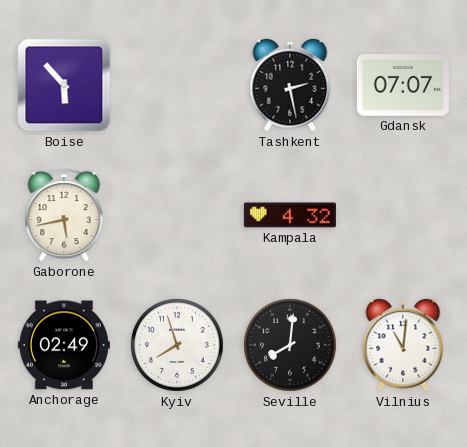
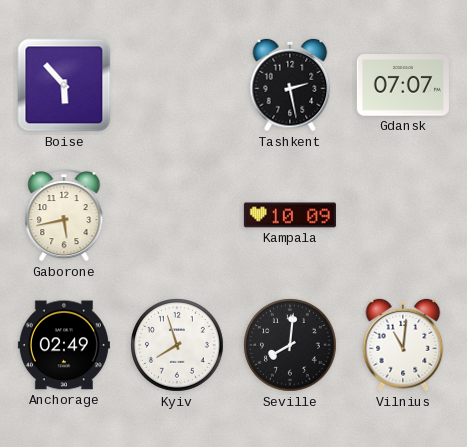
Kampala: 4:32 -> 10:09 (290, 215)
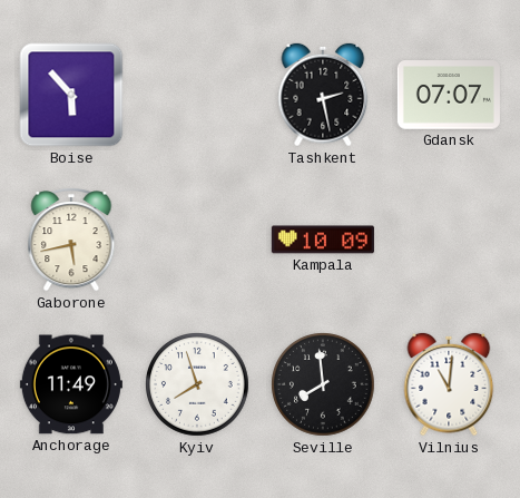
Anchorage: 02:49 -> 11:49 (71, 384)
Seville: 8:01 -> 7:59 (324, 385)
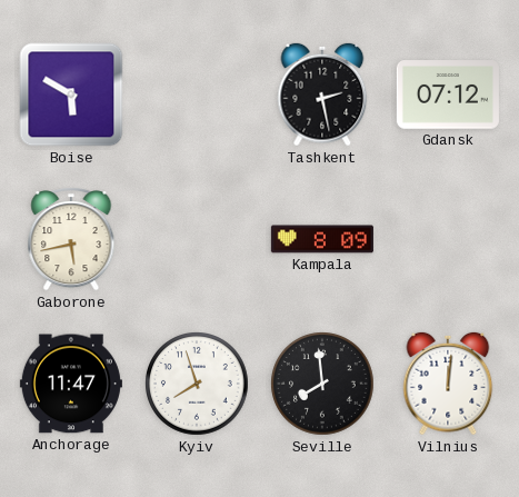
Boise: 5:53 -> 5:50 (71, 95)
Gdansk: 07:07 -> 07:12 (448, 95)
Kampala: 10:09 -> 8:09 (322, 239)
Anchorage: 11:49 -> 11:47 (71, 384)
Vilnius: 11:01 -> 12:01 (448, 384)
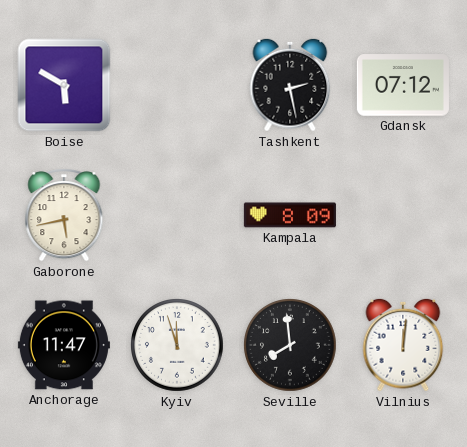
Kyiv: 7:57 -> 11:57 (178, 346)
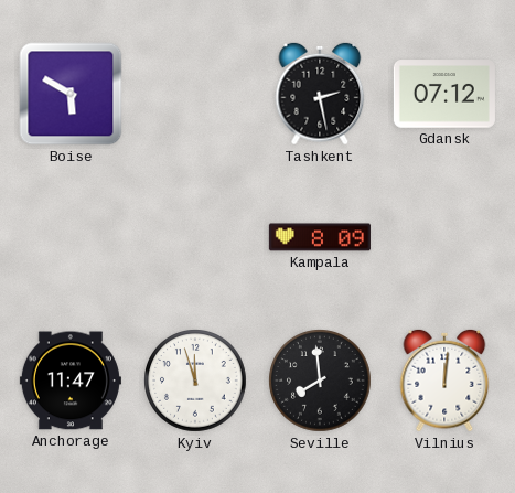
Gaborone: 5:43 -> none (64, 216)
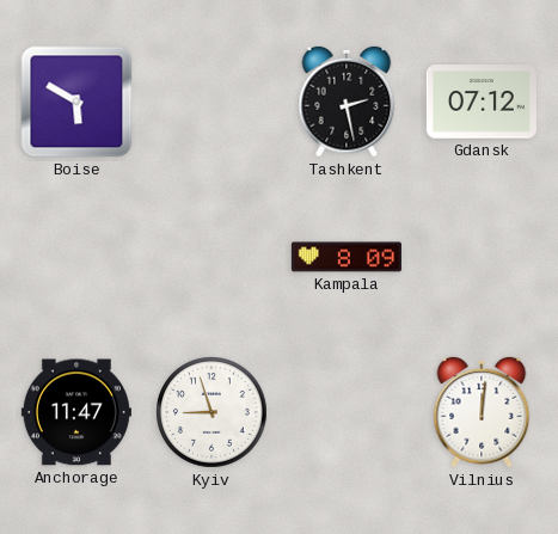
Kyiv: 11:57 -> 8:57 (213, 413)
Seville: 7:59 -> none (321, 382)
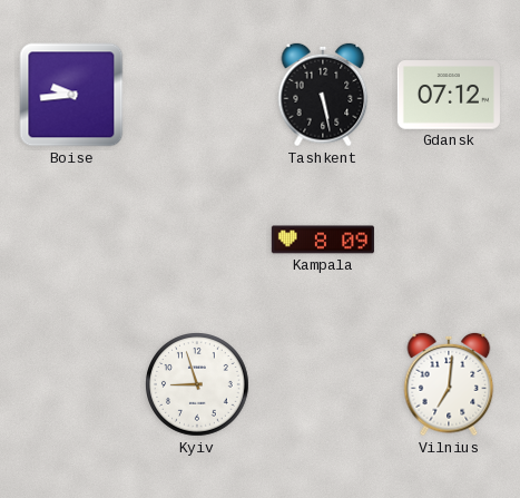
Boise: 5:50 -> 9:44 (71, 95)
Tashkent: 2:28 -> 5:28 (323, 95)
Anchorage: 11:47 -> none (76, 412)
Vilnius: 12:01 -> 7:01 (449, 384)
